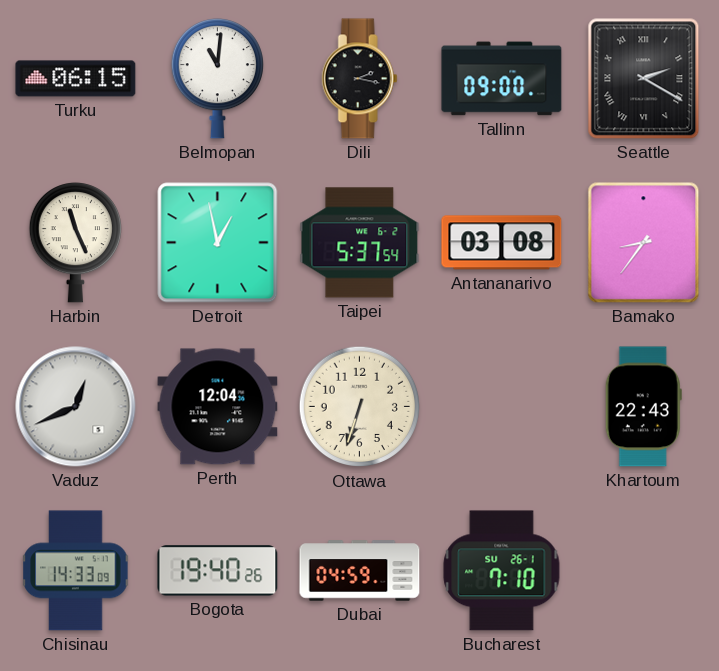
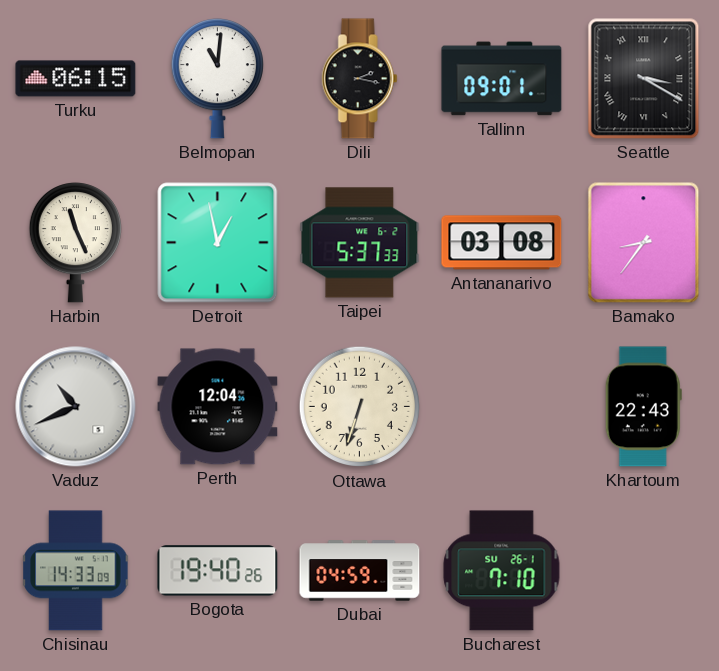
Tallinn: 09:00 -> 09:01 (502, 79)
Seattle: 2:20 -> 3:20 (644, 79)
Taipei: 5:37:54 -> 5:37:33 (360, 243)
Vaduz: 12:41 -> 10:41 (76, 407)
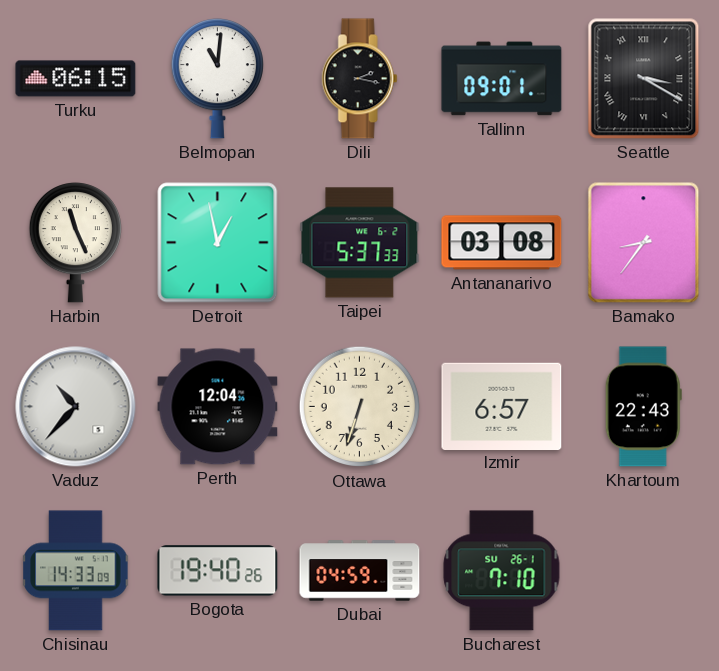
Vaduz: 10:41 -> 10:37 (76, 407)
Izmir: none -> 6:57 (502, 406)
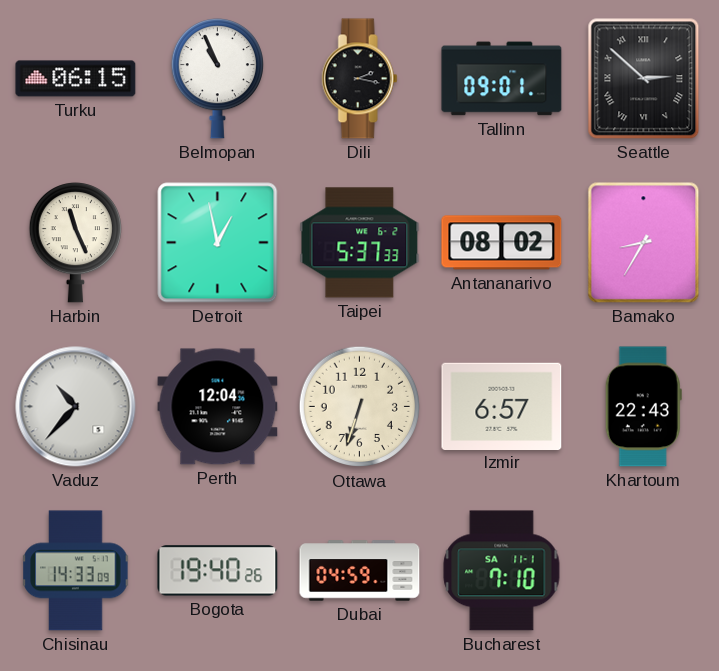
Belmopan: 11:01 -> 10:56 (217, 79)
Seattle: 3:20 -> 2:52 (644, 79)
Antananarivo: 03:08 -> 08:02 (502, 243)
Bamako: 8:36 -> 8:35 (644, 243)
Bucharest date: SU 26-1 -> SA 11-1 (502, 571)
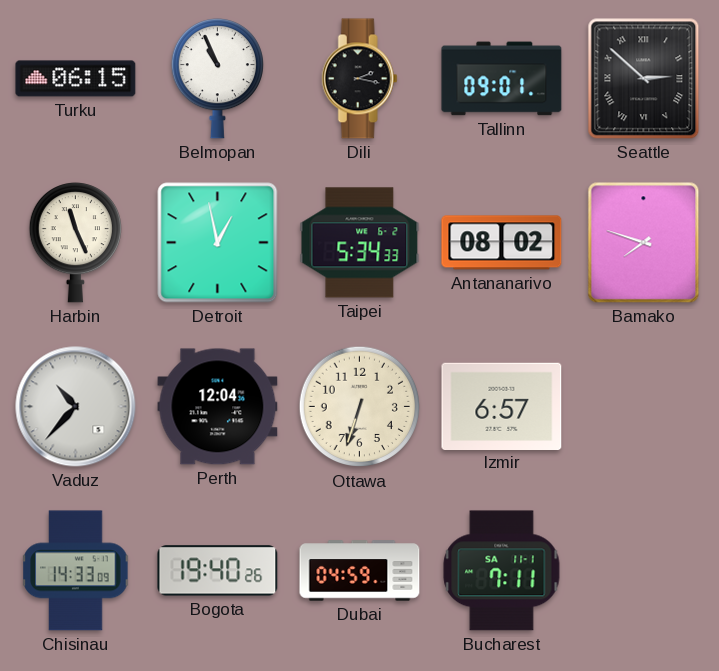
Taipei: 5:37 -> 5:34 (360, 243)
Bamako: 8:35 -> 7:48 (644, 243)
Khartoum: 22:43 -> none (643, 407)
Bucharest: 7:10 -> 7:11 (502, 571)
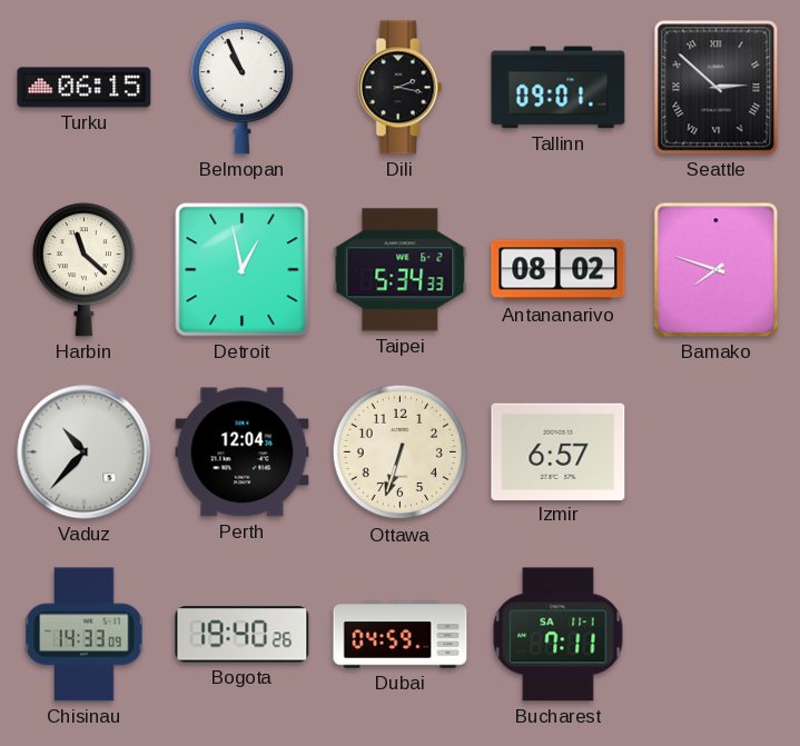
Harbin: 11:26 -> 11:22 (83, 270)
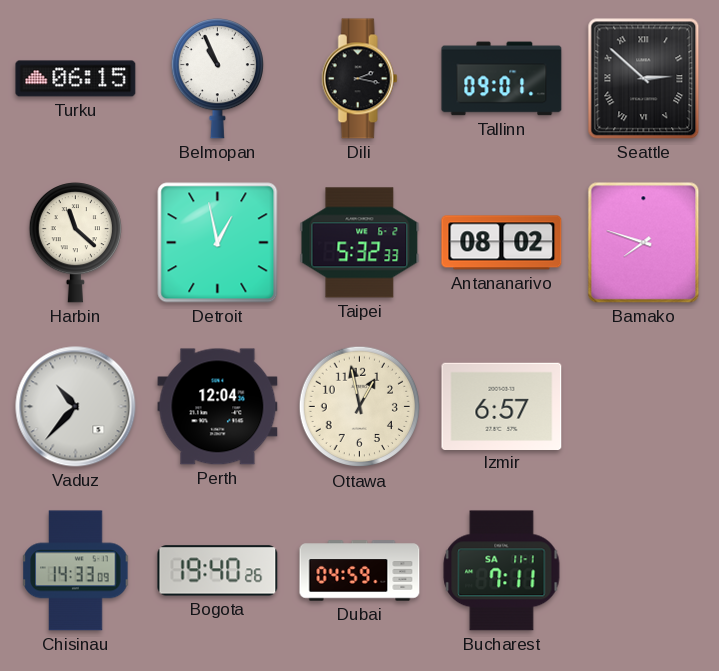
Taipei: 5:34 -> 5:32 (360, 243)
Ottawa: 6:33 -> 12:58 (360, 407)
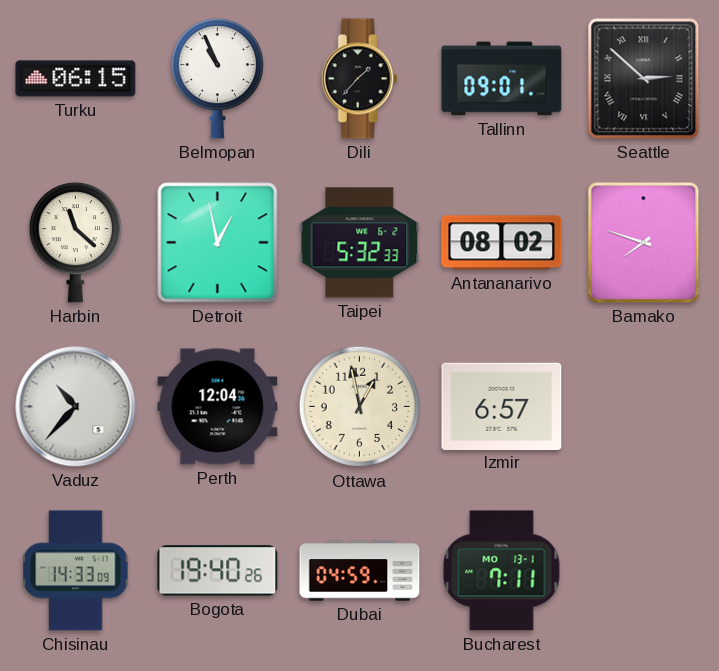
Dili: 2:17 -> 1:37 (359, 79)
Bucharest date: SA 11-1 -> MO 13-1 (502, 571)
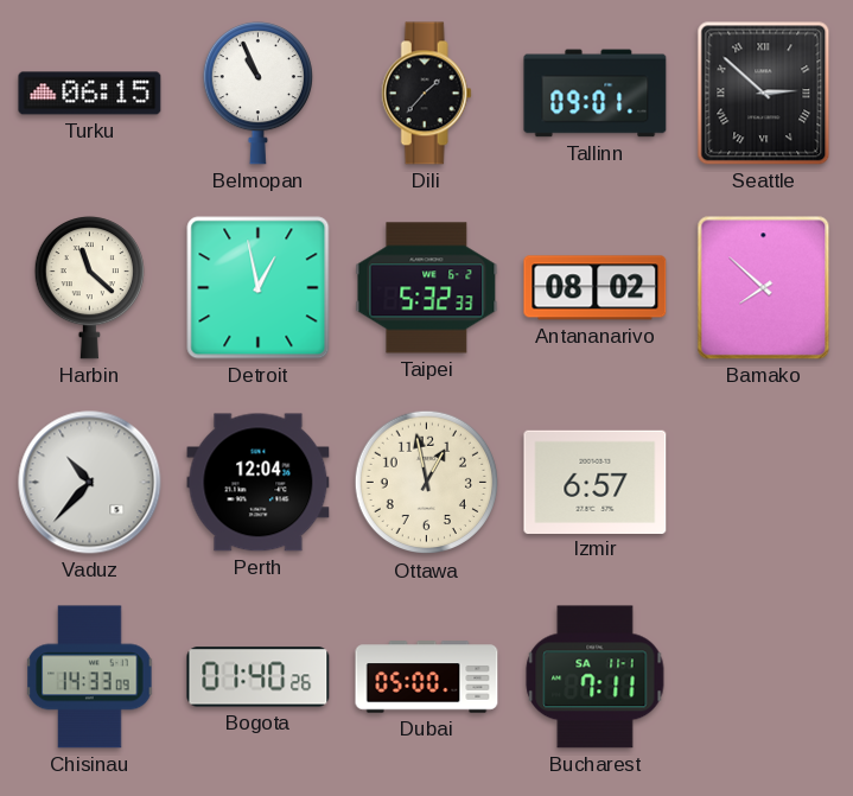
Bamako: 7:48 -> 7:52 (764, 288)
Bogota: 19:40 -> 01:40 (259, 677)
Dubai: 04:59 -> 05:00 (427, 677)
Bucharest date: MO 13-1 -> SA 11-1 (596, 677)
